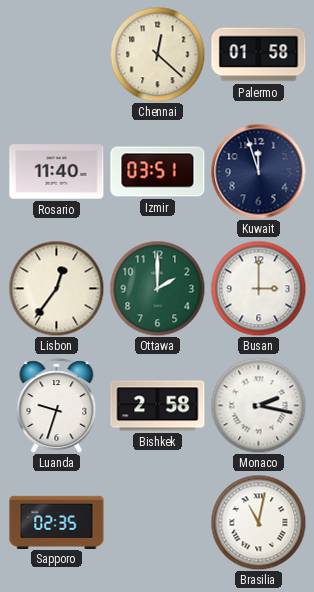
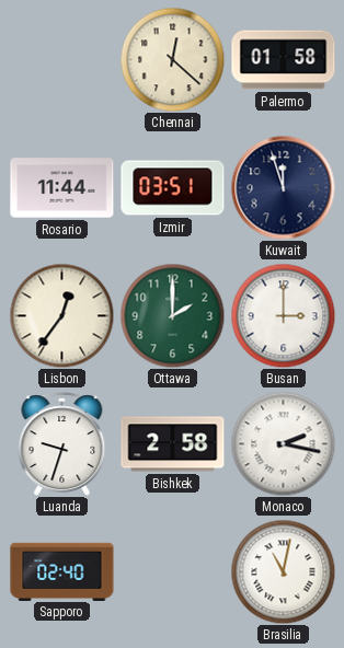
Rosario: 11:40 -> 11:44 (62, 188)
Sapporo: 02:35 -> 02:40 (62, 571)
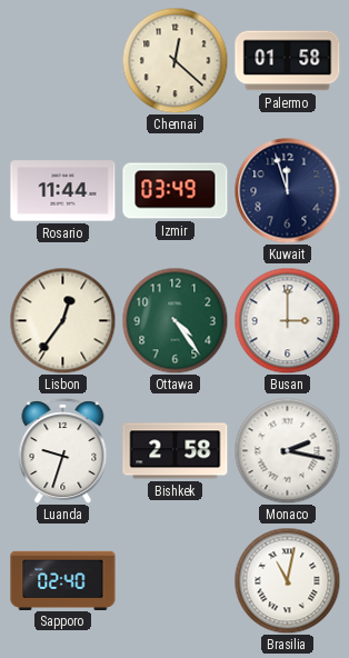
Izmir: 03:51 -> 03:49 (176, 191)
Ottawa: 2:00 -> 4:24 (174, 320)
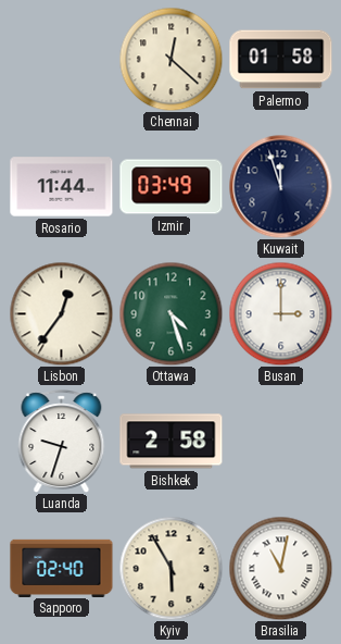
Ottawa: 4:24 -> 4:27 (171, 313)
Monaco: 2:17 -> none (287, 450)
Kyiv: none -> 5:55 (171, 568)
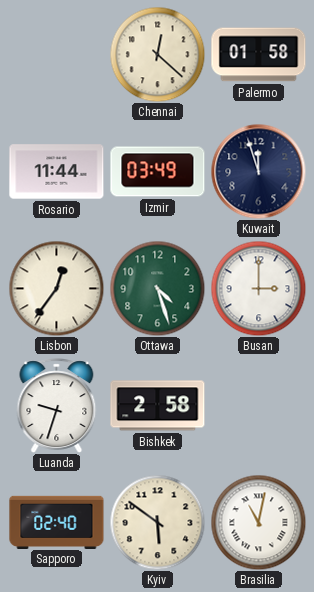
Kyiv: 5:55 -> 5:51 (157, 522)
